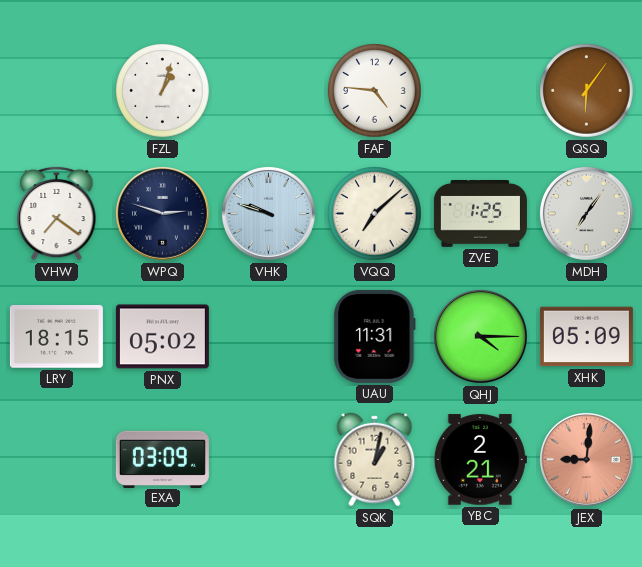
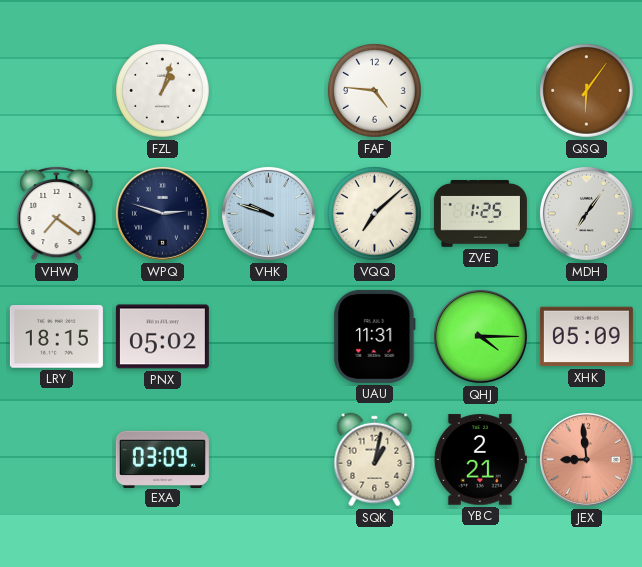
JEX: 9:01 -> 8:59 (586, 459)
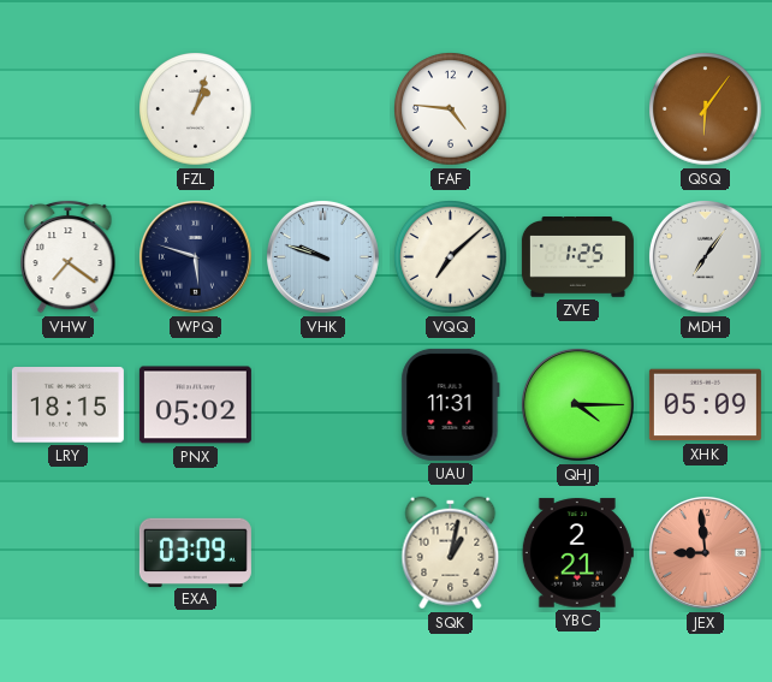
WPQ: 2:48 -> 5:48 (195, 256)
